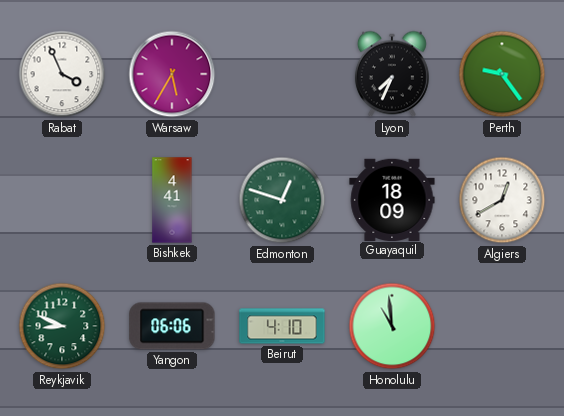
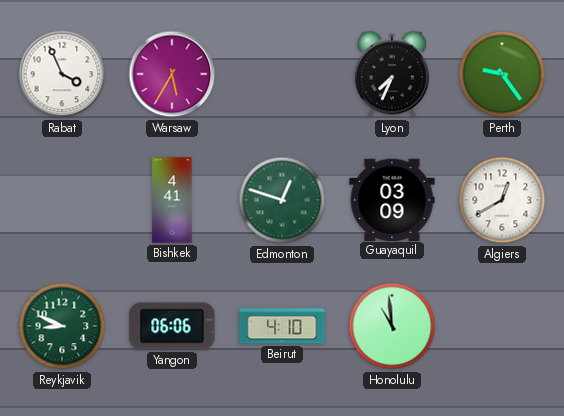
Guayaquil: 18:09 -> 03:09 (392, 199)
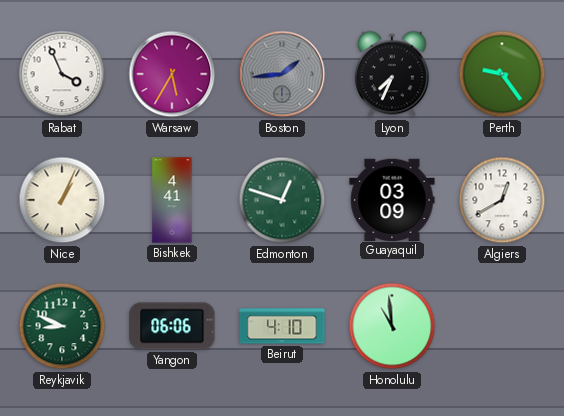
Boston: none -> 1:44 (282, 74)
Nice: none -> 1:04 (62, 200)
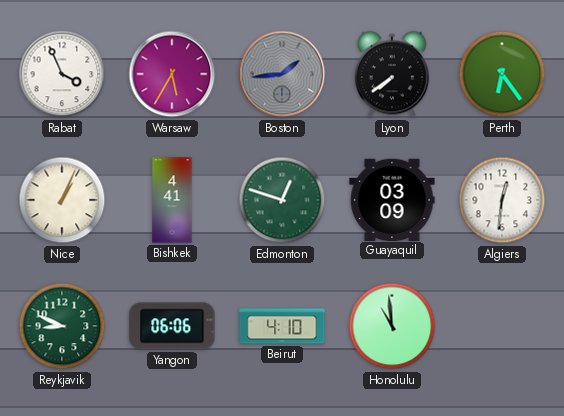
Lyon: 7:34 -> 7:39 (392, 74)
Perth: 9:24 -> 6:24 (502, 74)
Algiers: 12:40 -> 12:31 (502, 200)
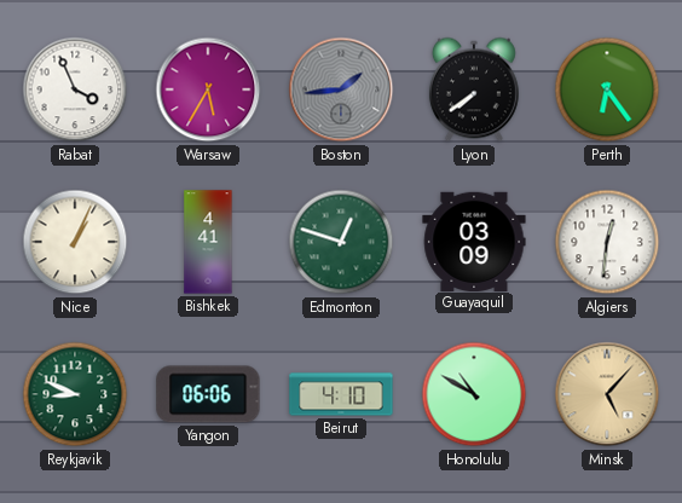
Honolulu: 10:59 -> 10:50 (474, 394)
Minsk: none -> 5:07 (607, 394)
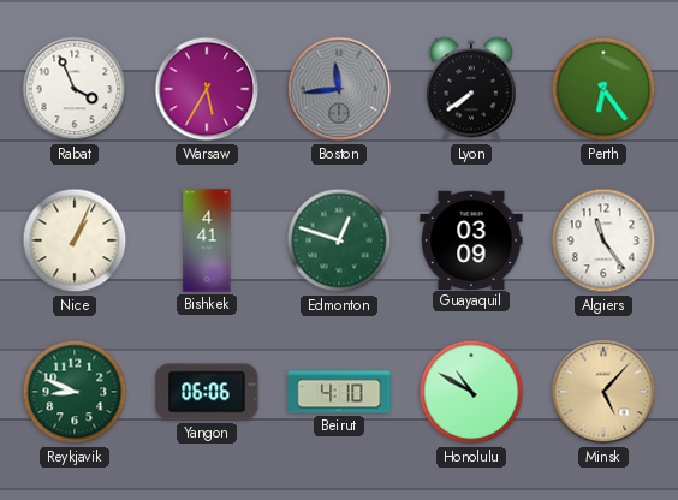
Boston: 1:44 -> 11:44 (339, 89)
Algiers: 12:31 -> 11:24 (603, 240)
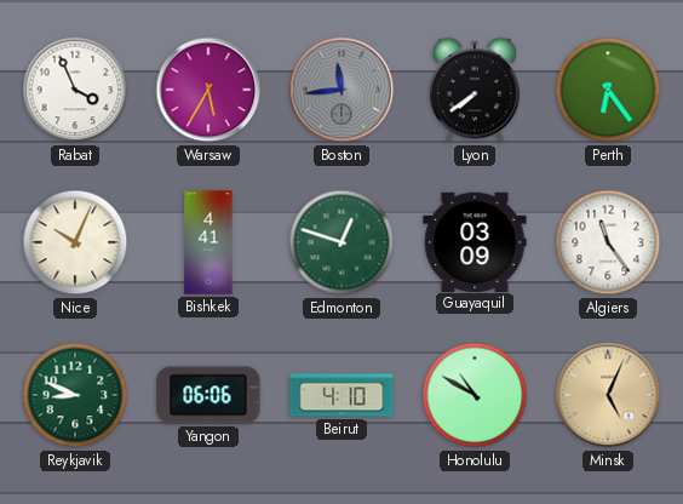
Nice: 1:04 -> 10:04 (75, 242)
Minsk: 5:07 -> 5:04 (608, 395)
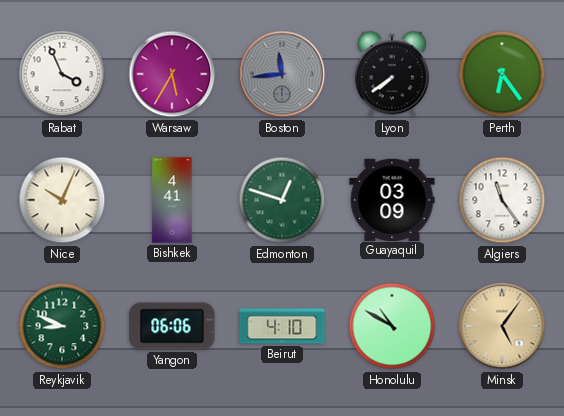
Minsk: 5:04 -> 5:06 (502, 326)
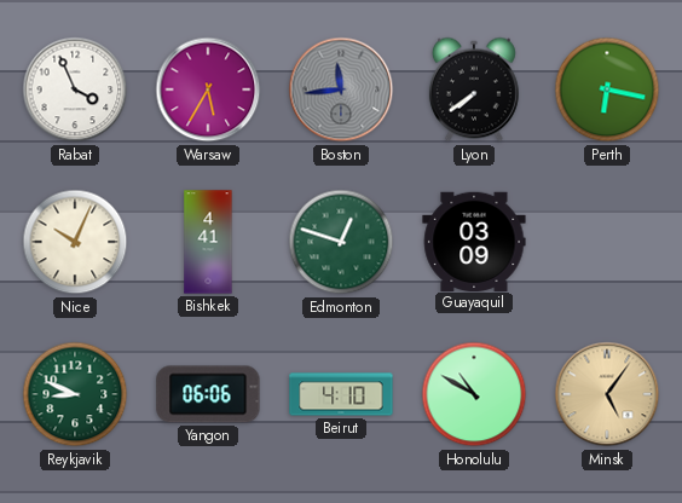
Perth: 6:24 -> 6:17 (607, 89)
Algiers: 11:24 -> none (502, 200)
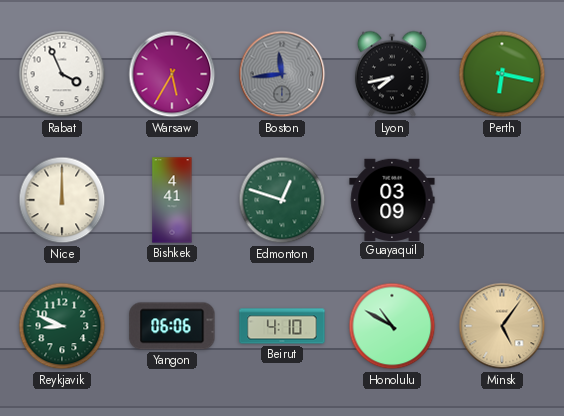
Lyon: 7:39 -> 7:43 (392, 74)
Nice: 10:04 -> 12:00 (62, 200)
